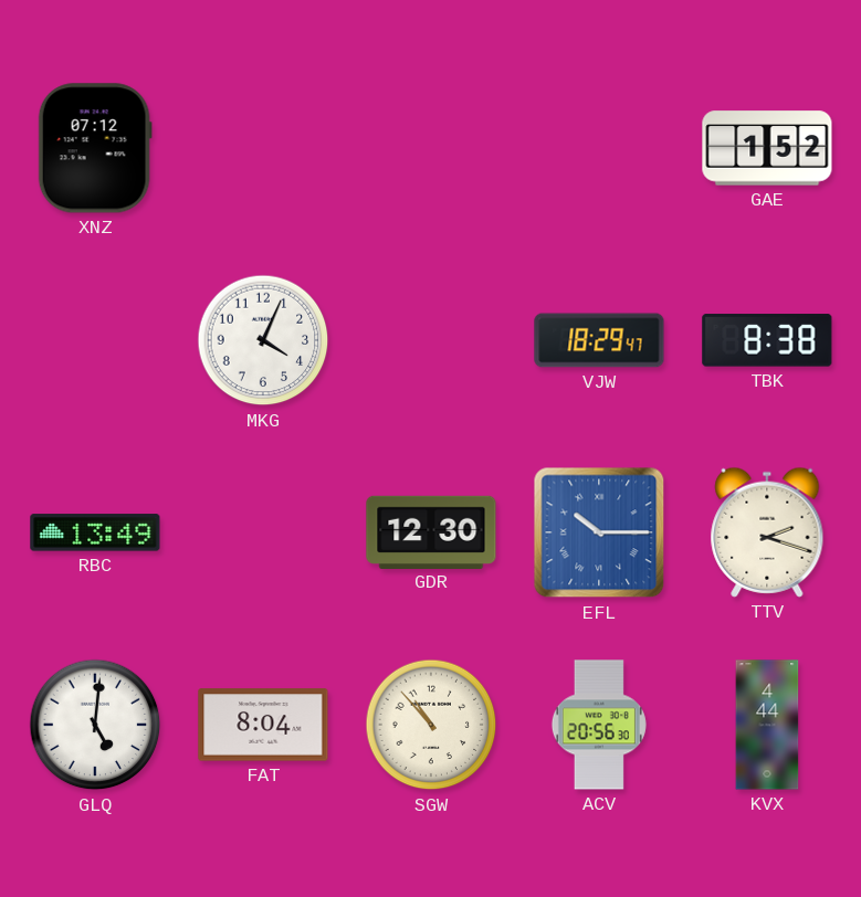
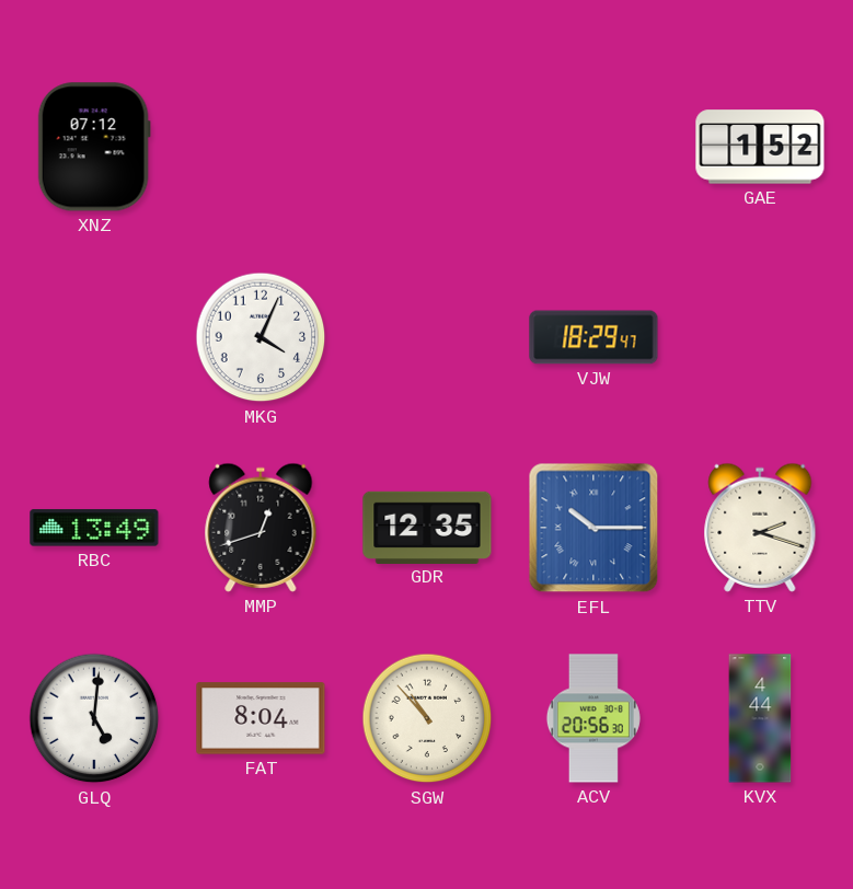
TBK: 8:38 -> none (767, 340)
MMP: none -> 12:42 (261, 528)
GDR: 12:30 -> 12:35 (427, 527)
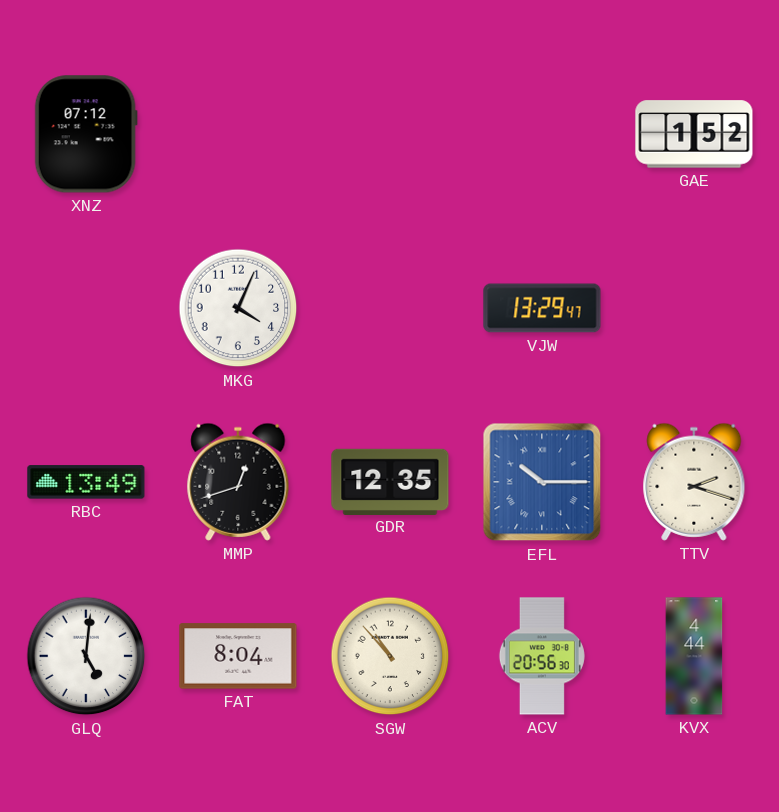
VJW: 18:29 -> 13:29 (542, 308)
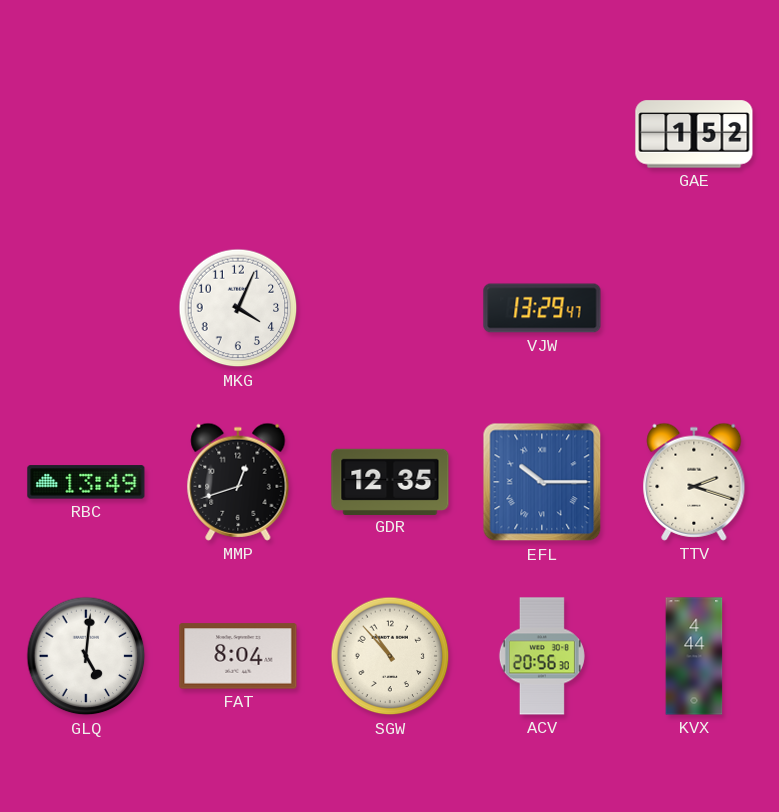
XNZ: 07:12 -> none (86, 134)
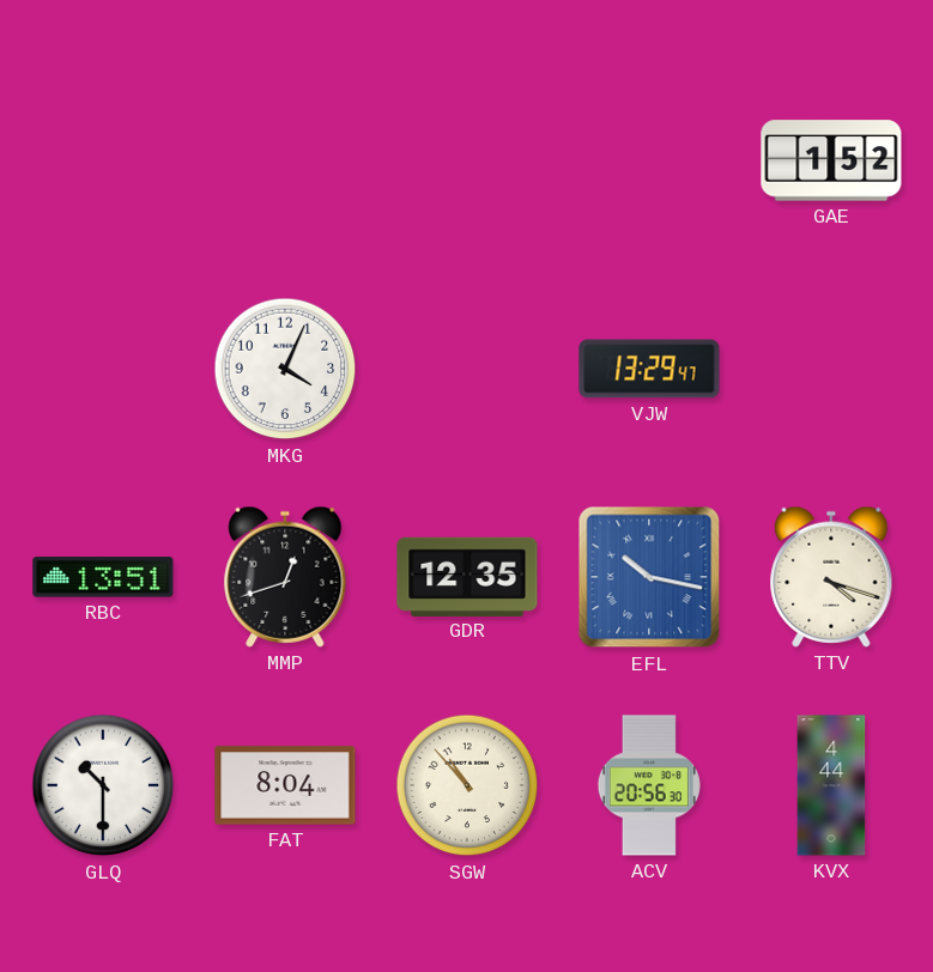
RBC: 13:49 -> 13:51 (103, 577)
EFL: 10:15 -> 10:17 (649, 577)
TTV: 2:18 -> 4:18 (831, 577)
GLQ: 5:01 -> 10:30 (103, 785)
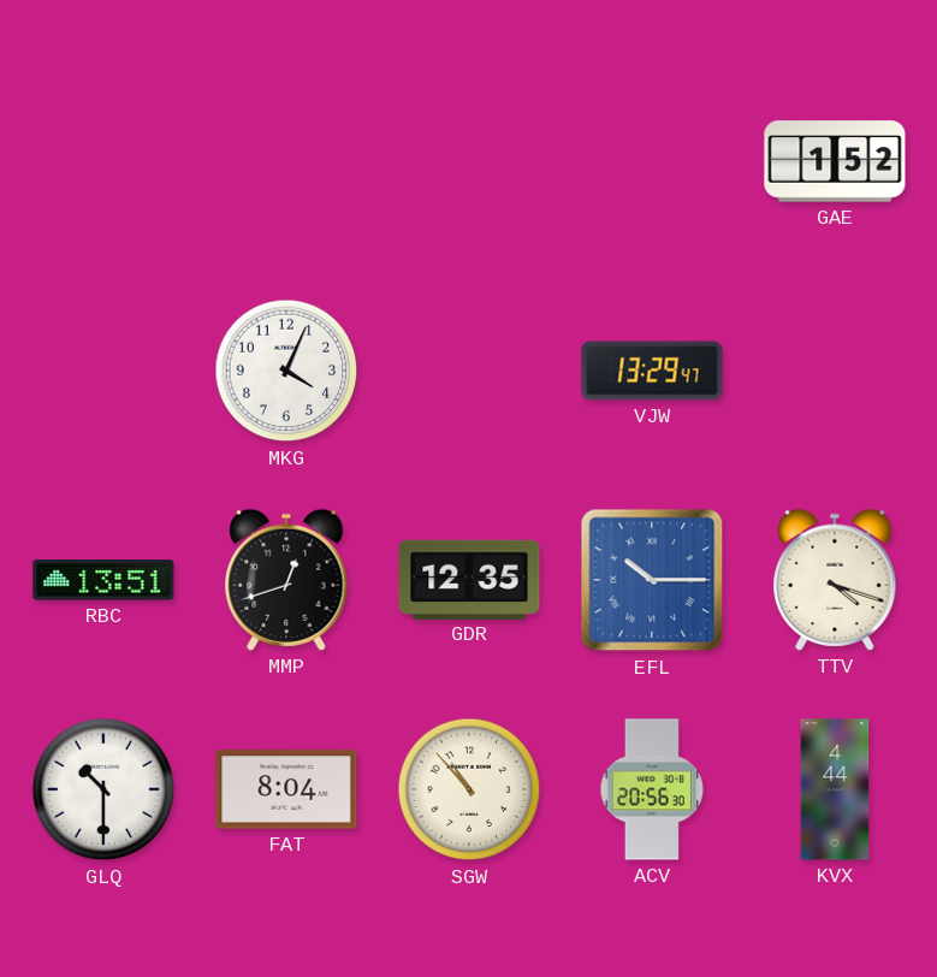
EFL: 10:17 -> 10:15 (652, 580)
